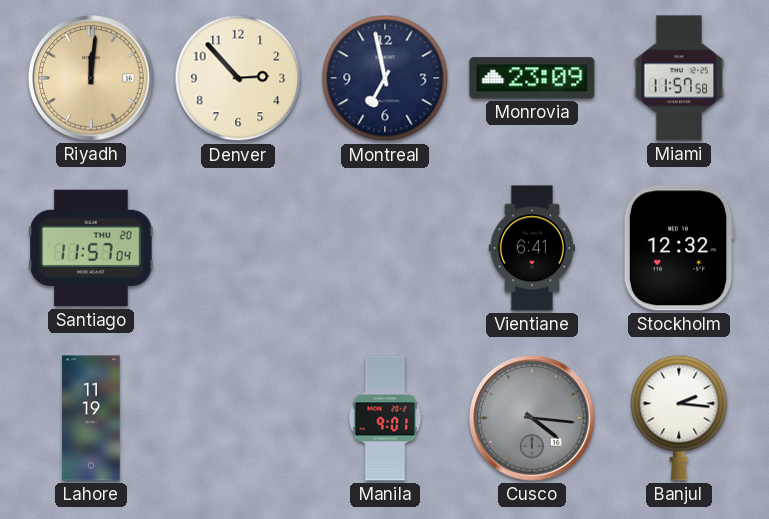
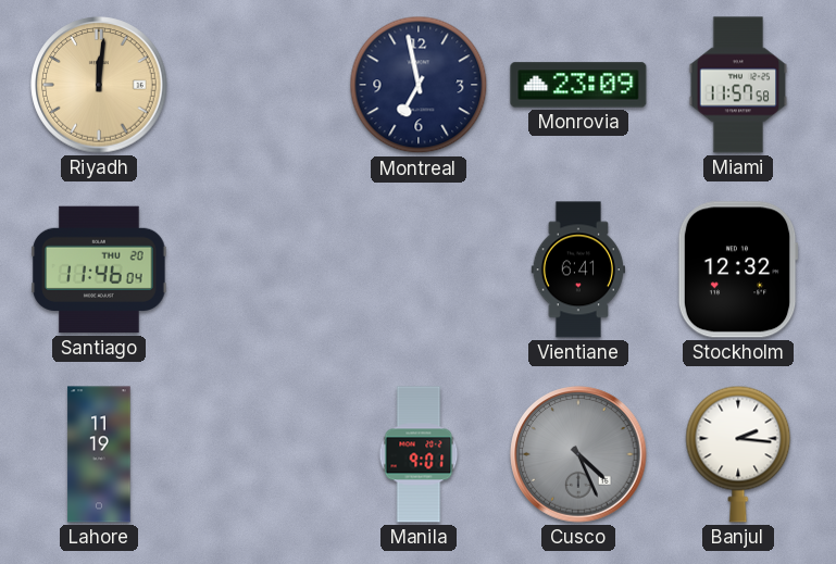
Denver: 2:53 -> none (238, 78)
Santiago: 11:57 -> 11:46 (99, 270)
Cusco: 4:16 -> 4:26 (578, 454)
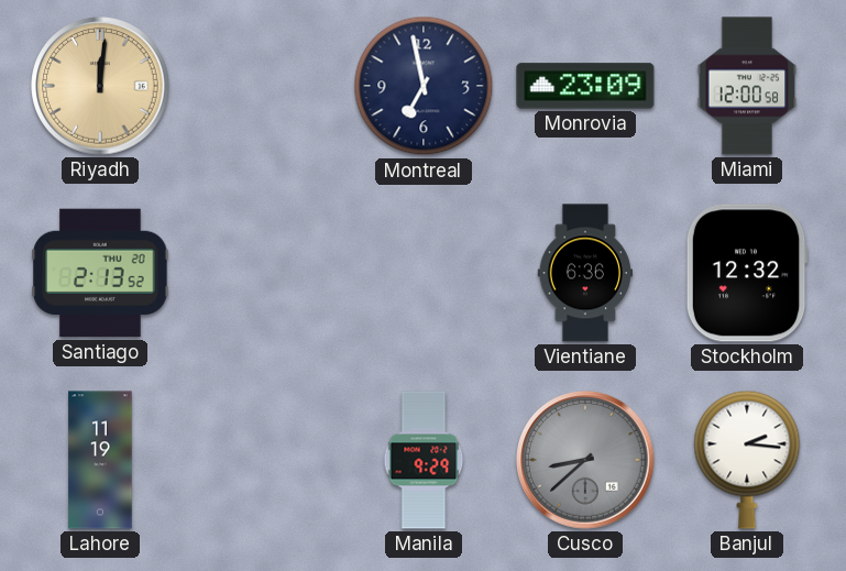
Miami: 11:57 -> 12:00 (747, 86)
Santiago: 11:46 -> 2:13 (100, 273)
Vientiane: 6:41 -> 6:36 (584, 273)
Manila: 9:01 -> 9:29 (424, 460)
Cusco: 4:26 -> 8:38 (585, 460)
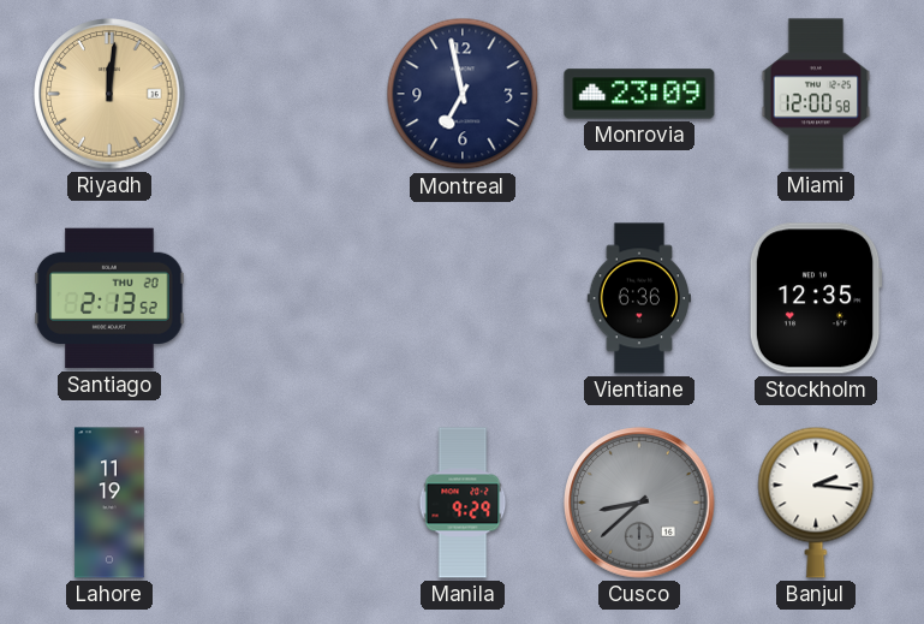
Stockholm: 12:32 -> 12:35 (816, 298)
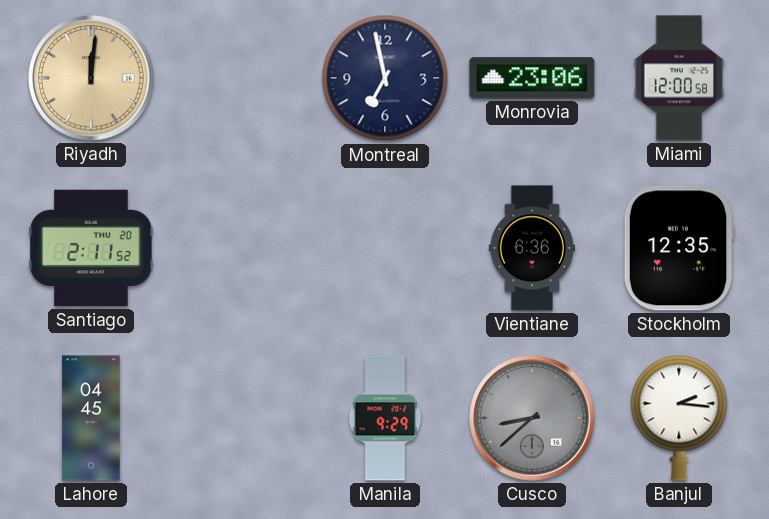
Monrovia: 23:09 -> 23:06 (532, 78)
Santiago: 2:13 -> 2:11 (91, 248)
Lahore: 11:19 -> 04:45 (91, 418)
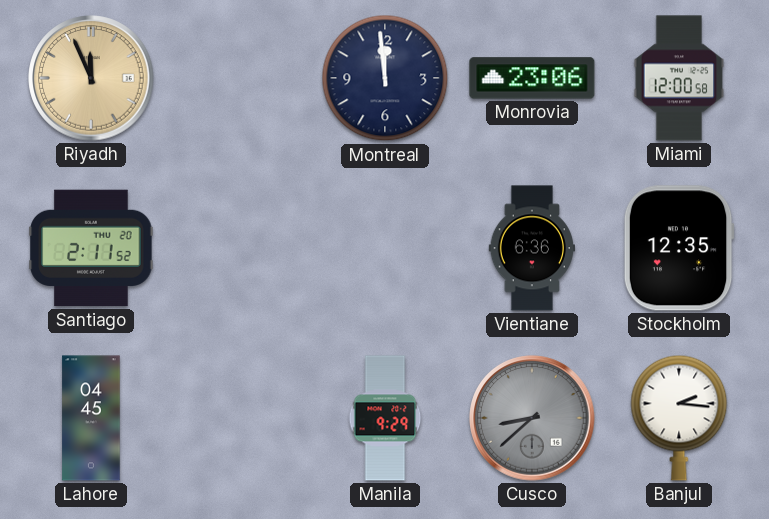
Riyadh: 12:01 -> 11:56 (91, 78)
Montreal: 6:58 -> 11:59 (385, 78)
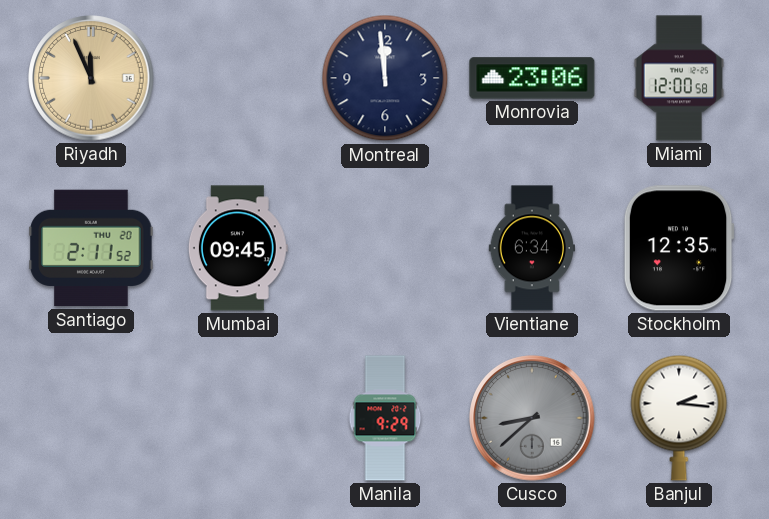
Mumbai: none -> 09:45 (238, 248)
Vientiane: 6:36 -> 6:34 (531, 248)
Lahore: 04:45 -> none (91, 418)
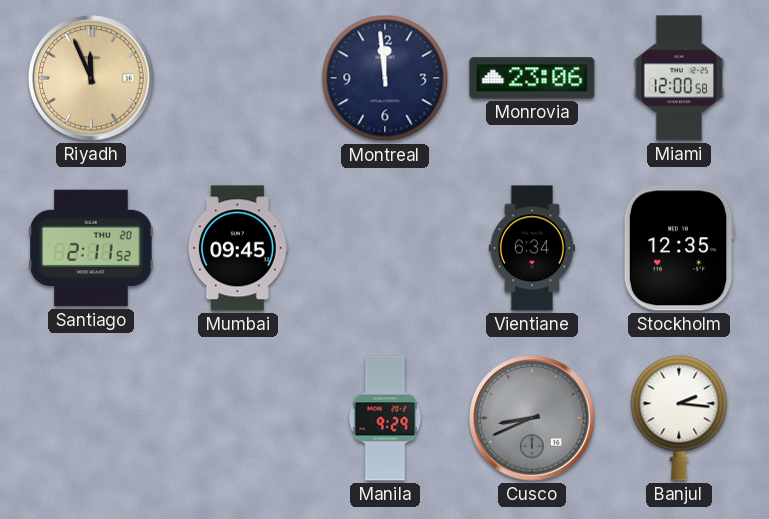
Cusco: 8:38 -> 8:41 (532, 418)
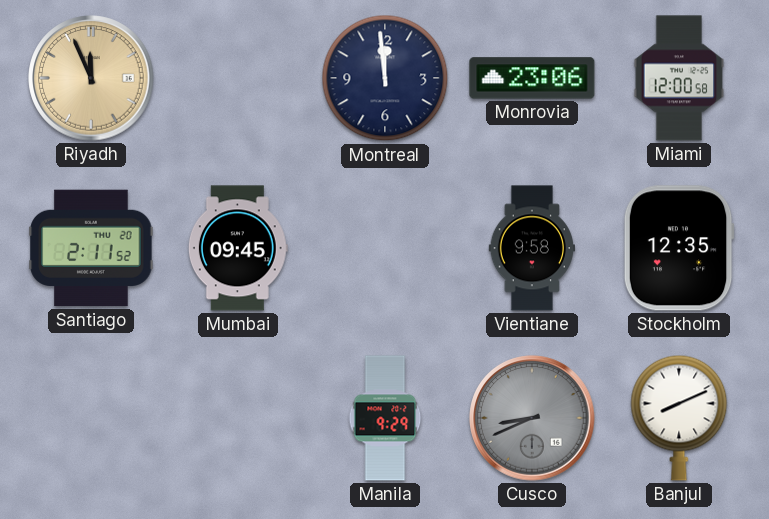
Vientiane: 6:34 -> 9:58 (531, 248)
Banjul: 2:16 -> 8:11 (679, 418)
